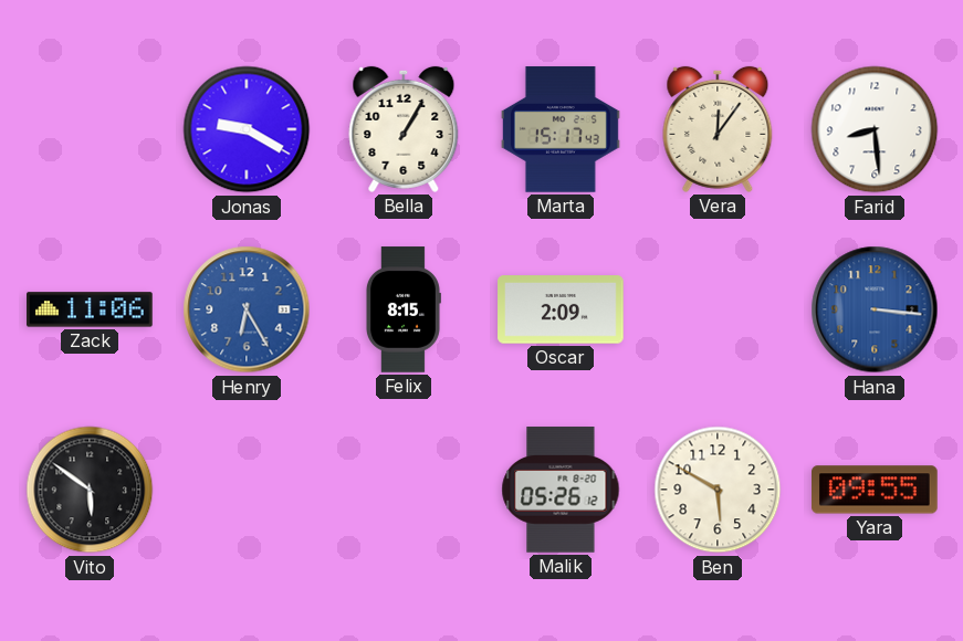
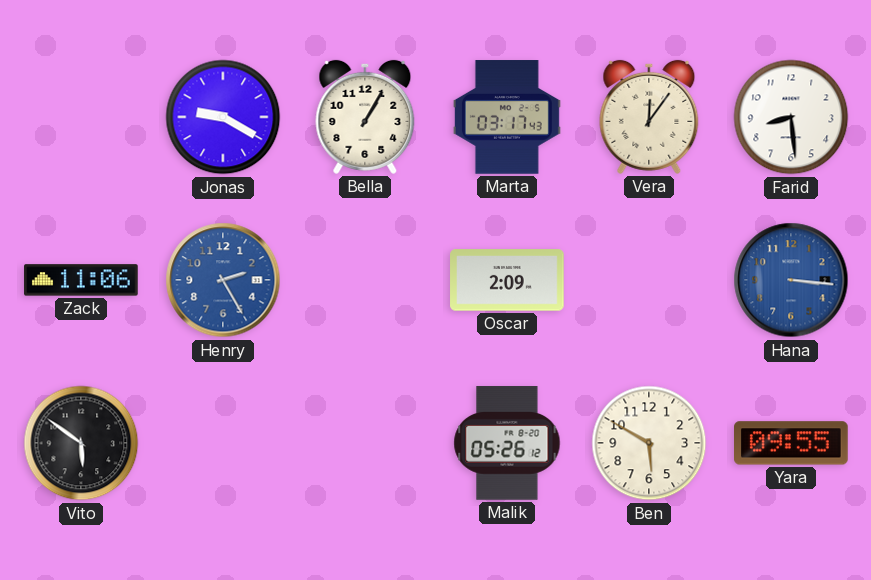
Marta: 15:17 -> 03:17 (507, 117)
Henry: 6:25 -> 2:25 (223, 280)
Felix: 8:15 -> none (402, 309)
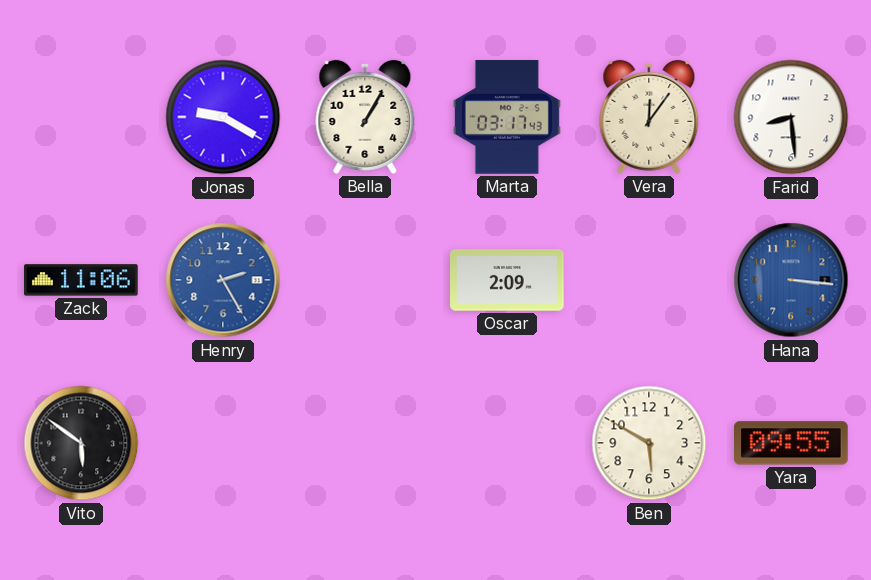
Malik: 05:26 -> none (507, 443)
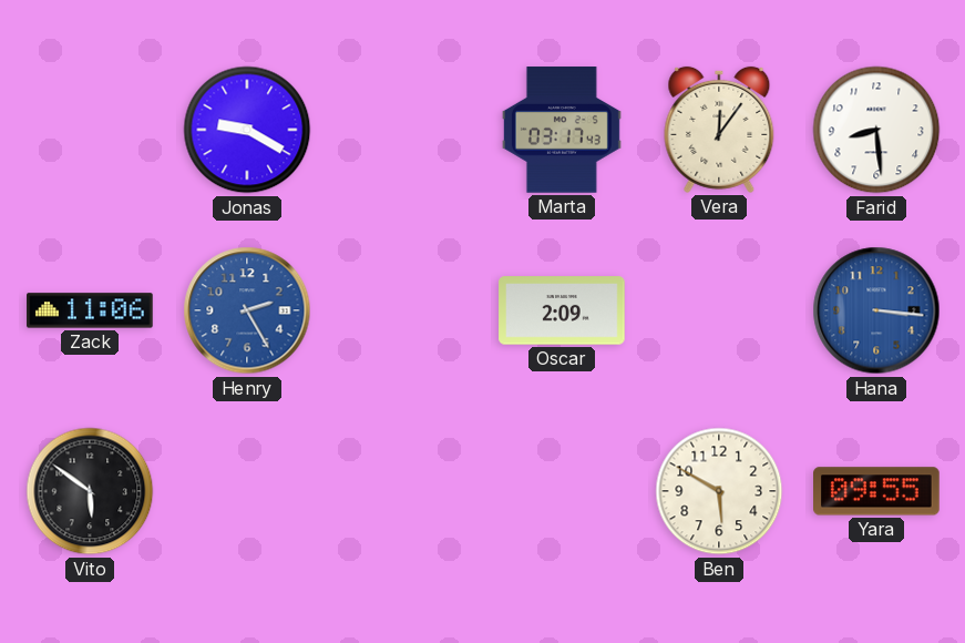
Bella: 1:05 -> none (365, 117)
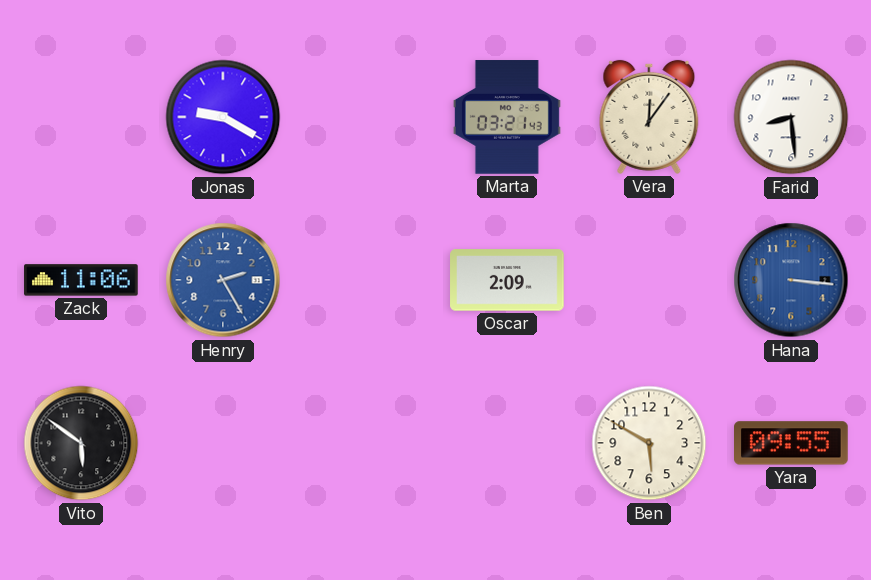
Marta: 03:17 -> 03:21 (507, 117)
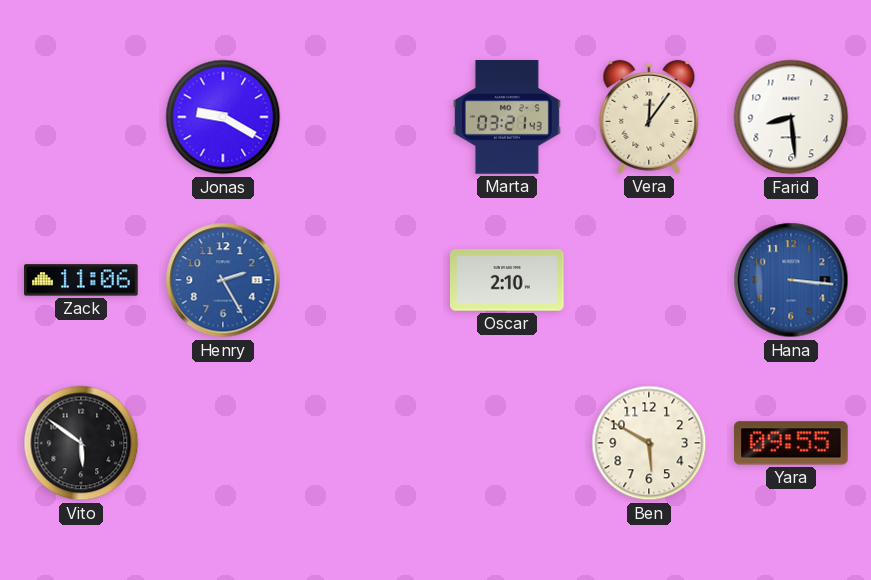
Oscar: 2:09 -> 2:10 (507, 280)
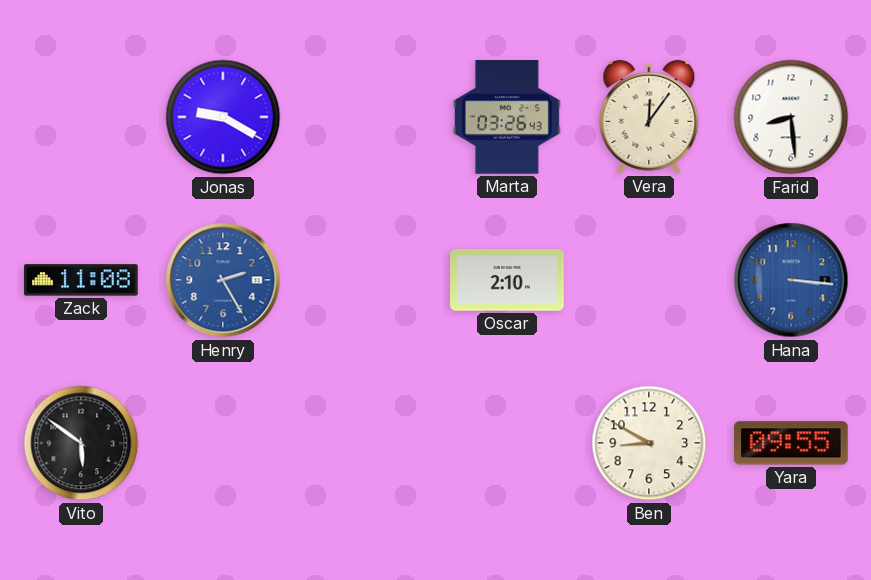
Marta: 03:21 -> 03:26 (507, 117)
Zack: 11:06 -> 11:08 (81, 280)
Ben: 5:50 -> 8:50 (649, 443)
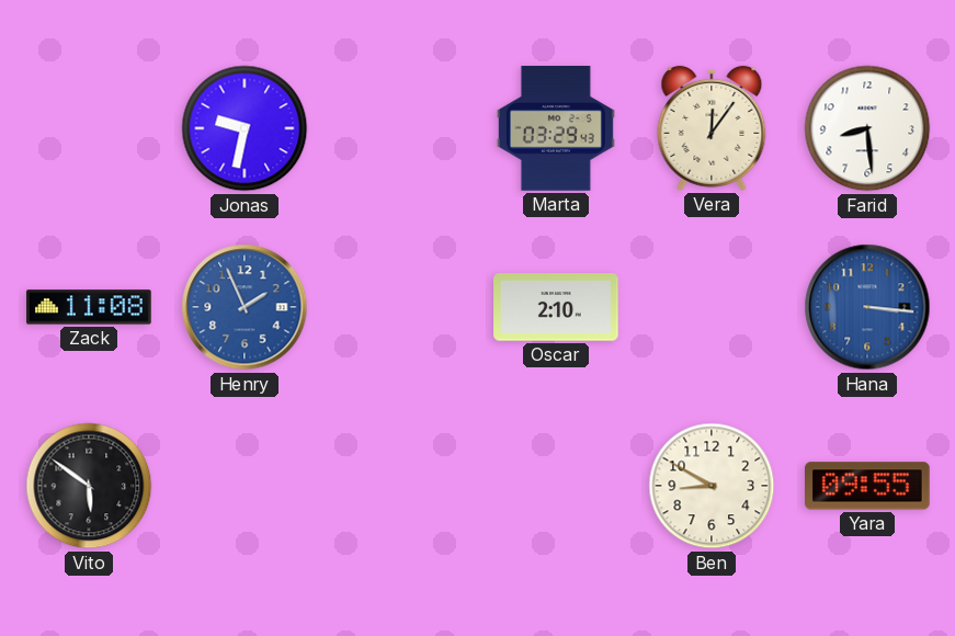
Jonas: 9:20 -> 9:32 (245, 128)
Marta: 03:26 -> 03:29 (556, 128)
Henry: 2:25 -> 1:56 (245, 307)
